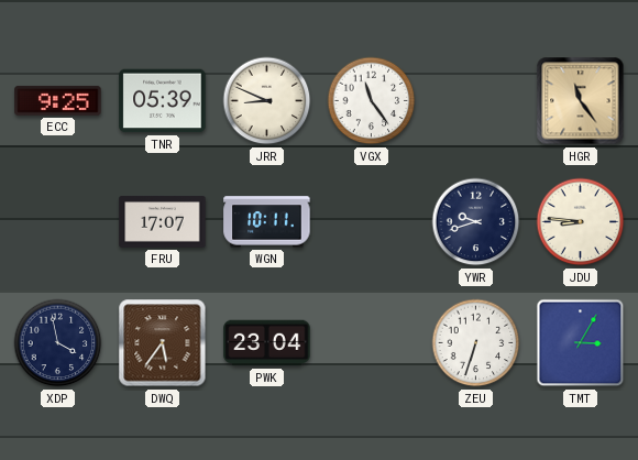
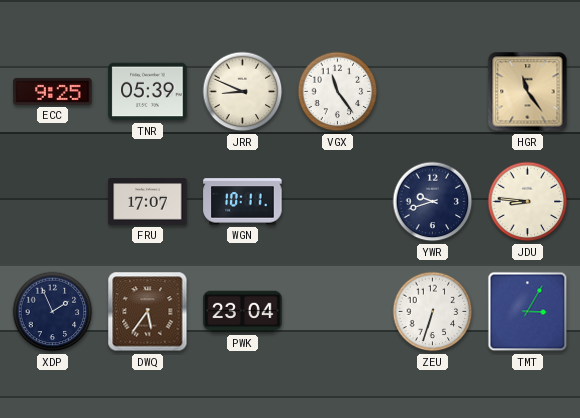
XDP: 3:58 -> 1:56 (53, 312)
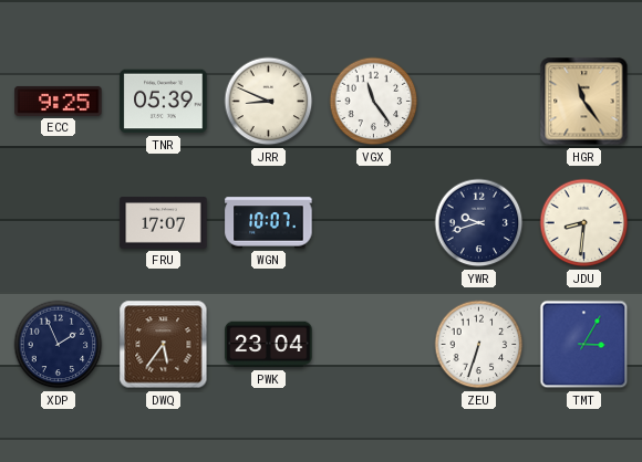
WGN: 10:11 -> 10:07 (269, 223)
JDU: 8:46 -> 8:31 (584, 223)
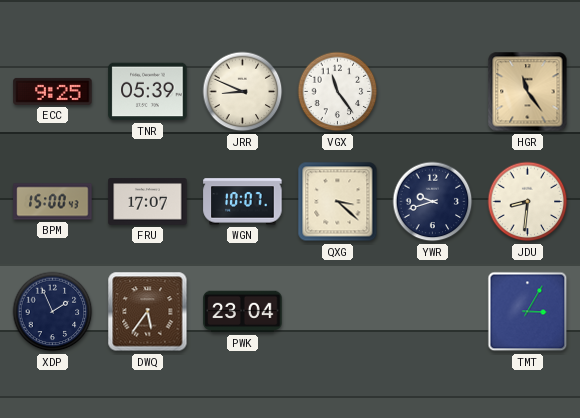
BPM: none -> 15:00 (53, 202)
QXG: none -> 3:22 (338, 202)
ZEU: 6:33 -> none (479, 345)
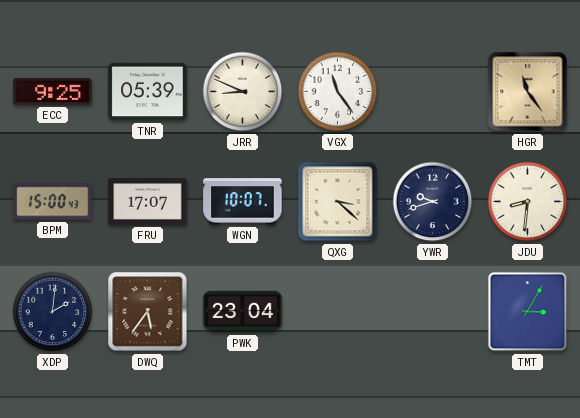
XDP: 1:56 -> 2:01 (53, 312)
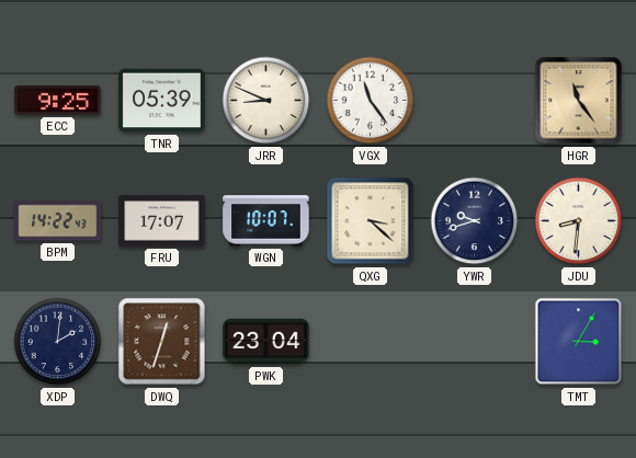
BPM: 15:00 -> 14:22 (58, 221)
DWQ: 5:36 -> 12:33 (162, 342)
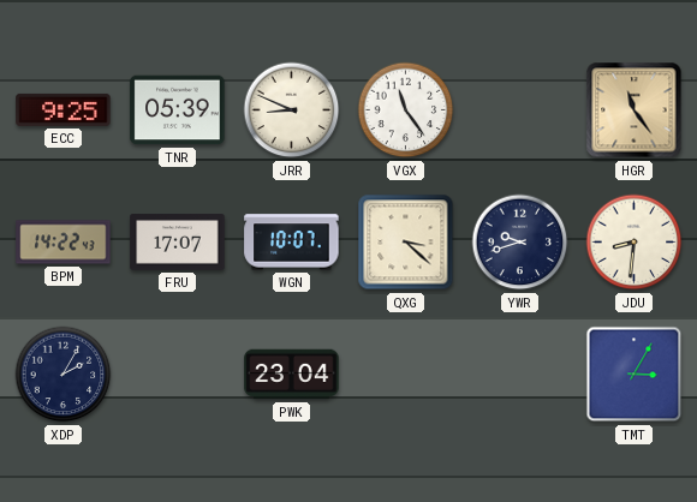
XDP: 2:01 -> 2:05 (64, 375)
DWQ: 12:33 -> none (162, 342)
